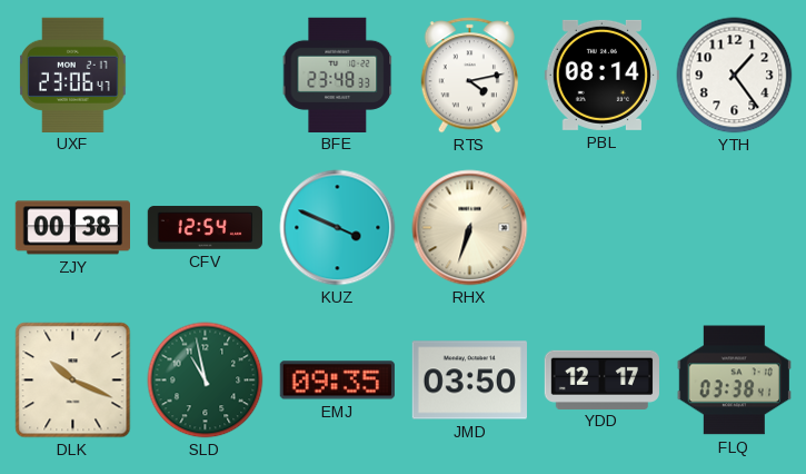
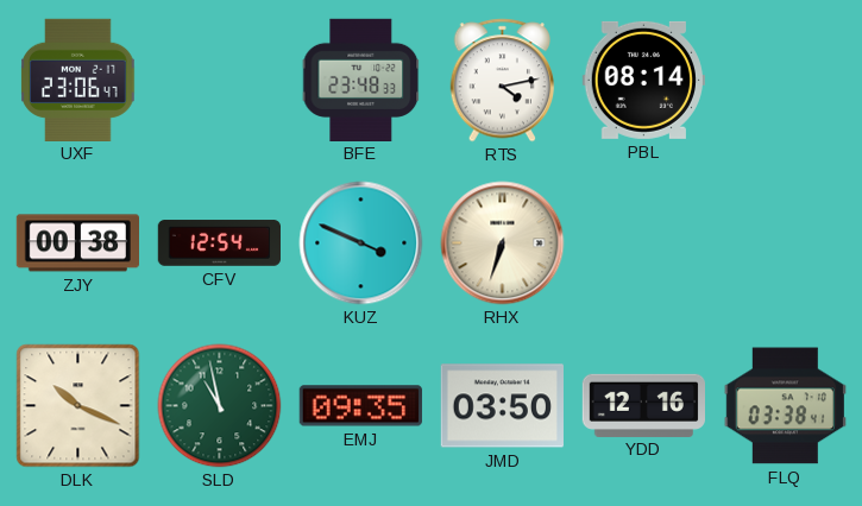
YTH: 1:24 -> none (735, 76)
YDD: 12:17 -> 12:16 (643, 405)
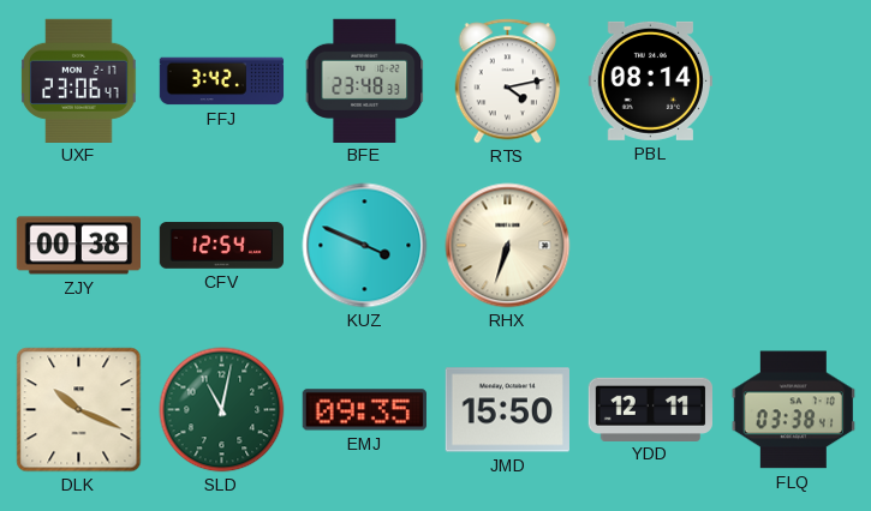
FFJ: none -> 3:42 (222, 82)
SLD: 10:58 -> 11:02 (222, 410)
JMD: 03:50 -> 15:50 (507, 410)
YDD: 12:16 -> 12:11 (650, 409)
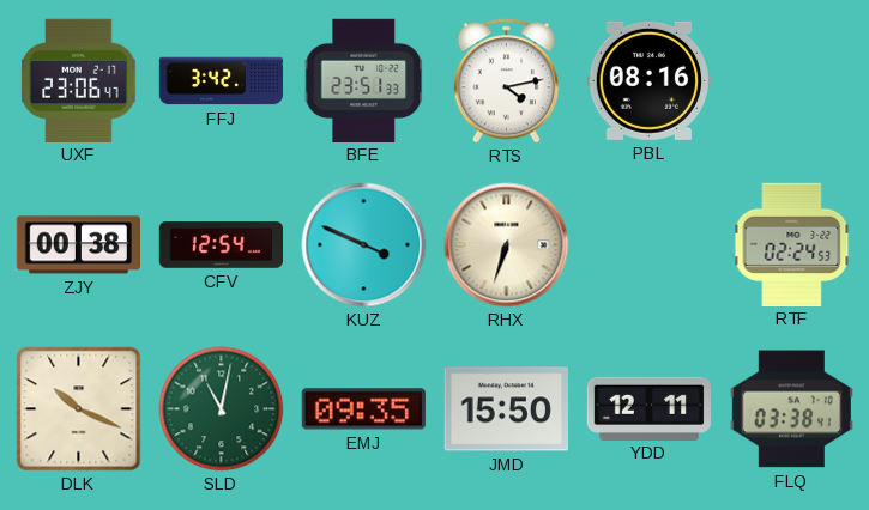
BFE: 23:48 -> 23:51 (364, 80)
PBL: 08:14 -> 08:16 (648, 80)
RTF: none -> 02:24 (792, 244)
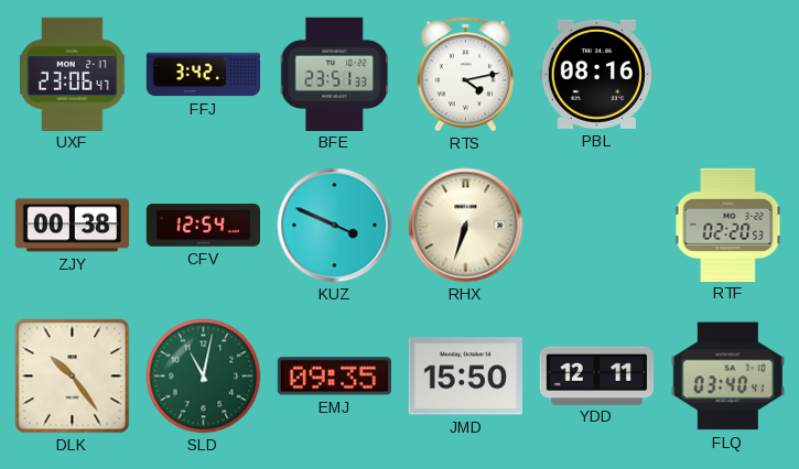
RTF: 02:24 -> 02:20 (728, 225)
DLK: 10:19 -> 10:24 (73, 377)
FLQ: 03:38 -> 03:40 (727, 377)
